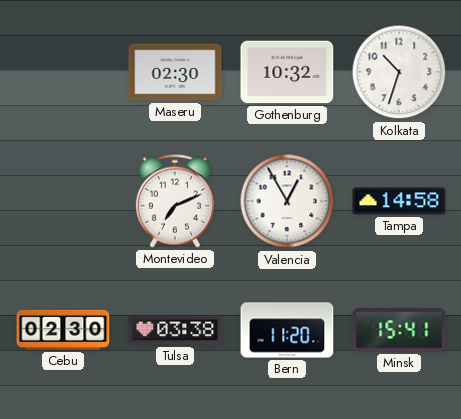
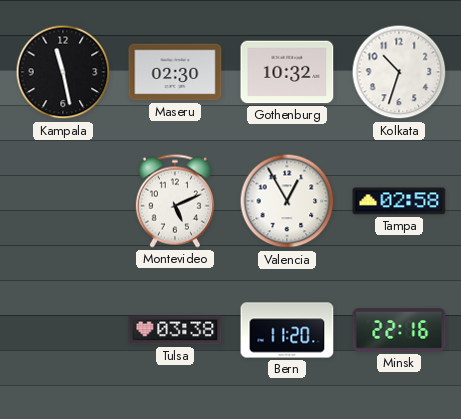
Kampala: none -> 11:28 (63, 72)
Montevideo: 7:11 -> 5:11 (175, 201)
Tampa: 14:58 -> 02:58 (399, 201)
Cebu: 02:30 -> none (63, 330)
Minsk: 15:41 -> 22:16 (399, 330)
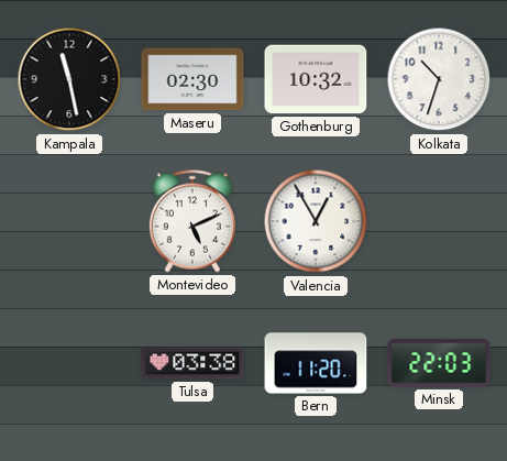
Tampa: 02:58 -> none (399, 201)
Minsk: 22:16 -> 22:03 (439, 363)
